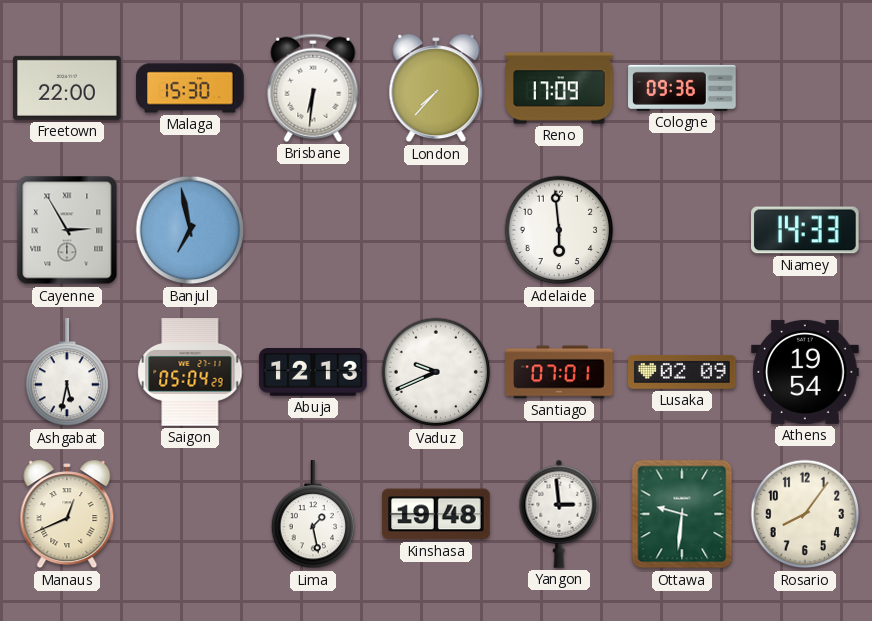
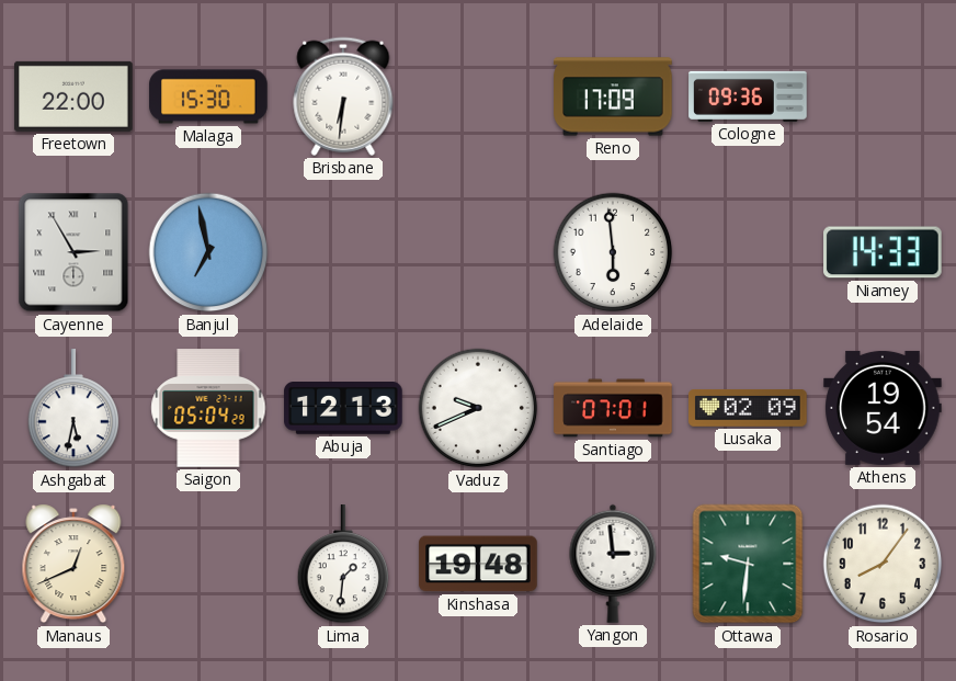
London: 7:37 -> none (436, 88)
Lima: 1:28 -> 1:31 (343, 565)
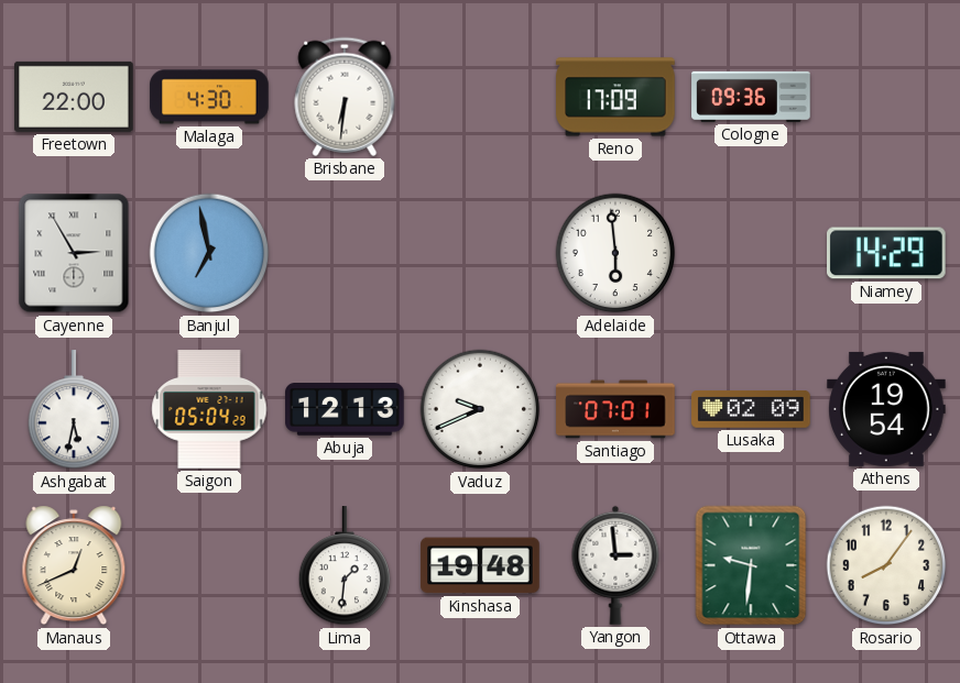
Malaga: 15:30 -> 4:30 (209, 97)
Niamey: 14:33 -> 14:29 (886, 253)
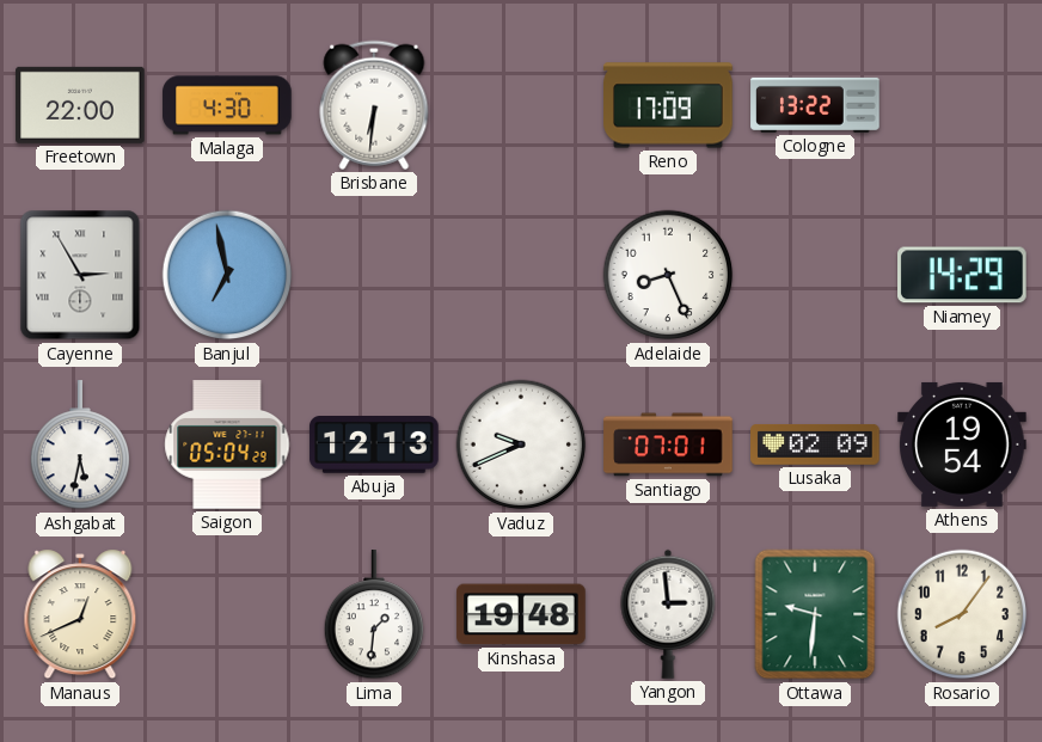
Cologne: 09:36 -> 13:22 (815, 105)
Adelaide: 5:59 -> 8:26 (668, 275)
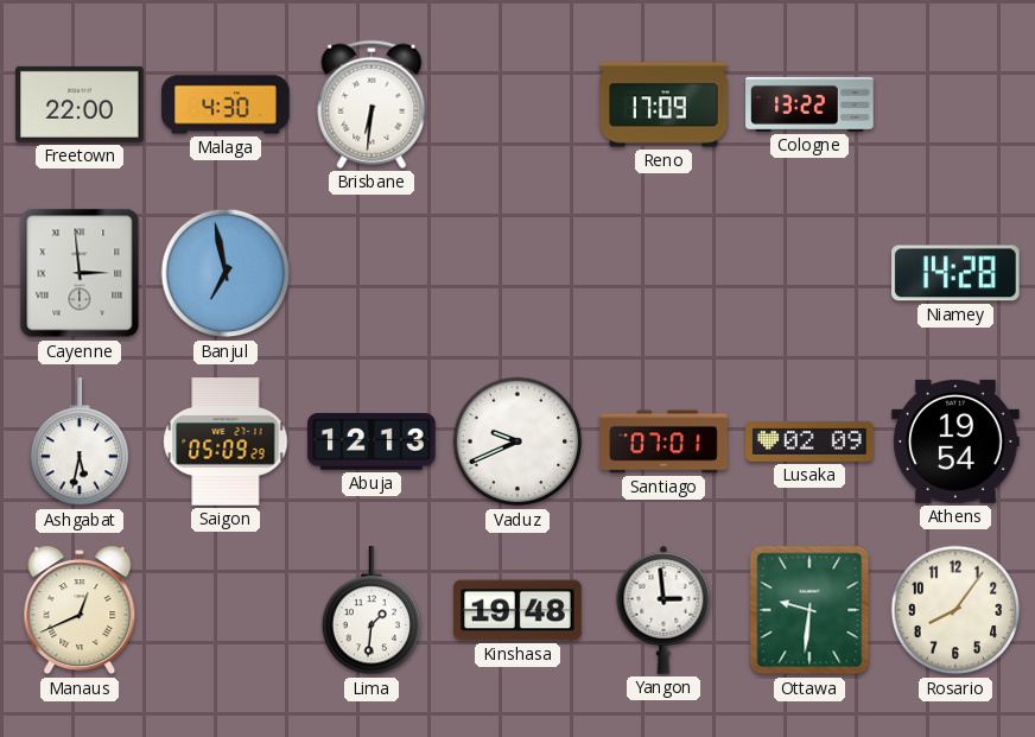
Cayenne: 2:55 -> 2:59 (80, 273)
Adelaide: 8:26 -> none (668, 275)
Niamey: 14:29 -> 14:28 (955, 273)
Saigon: 05:04 -> 05:09 (226, 441)
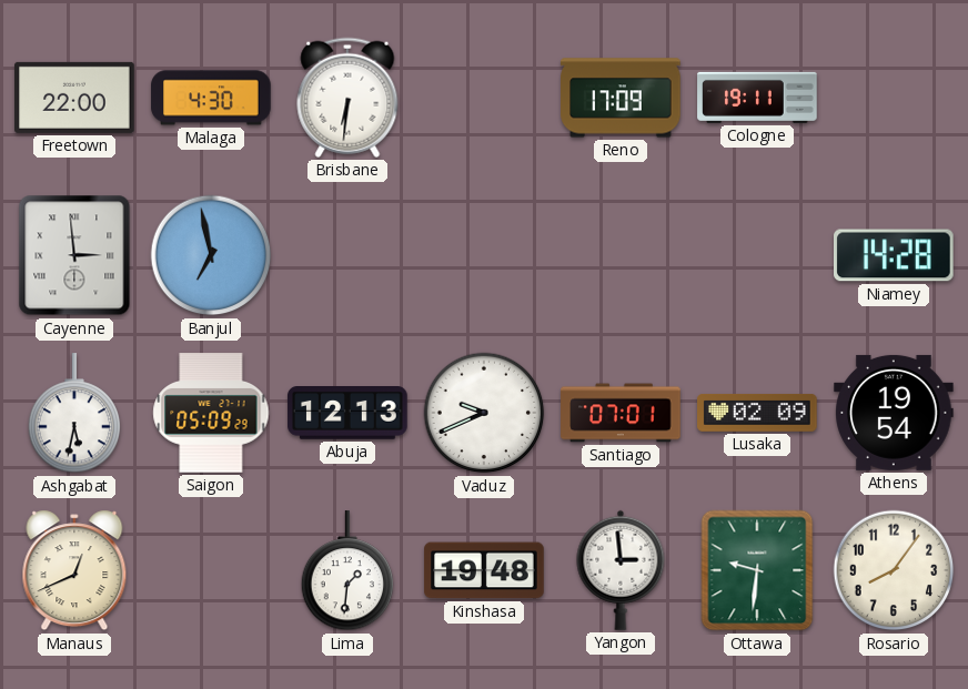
Cologne: 13:22 -> 19:11 (757, 98)
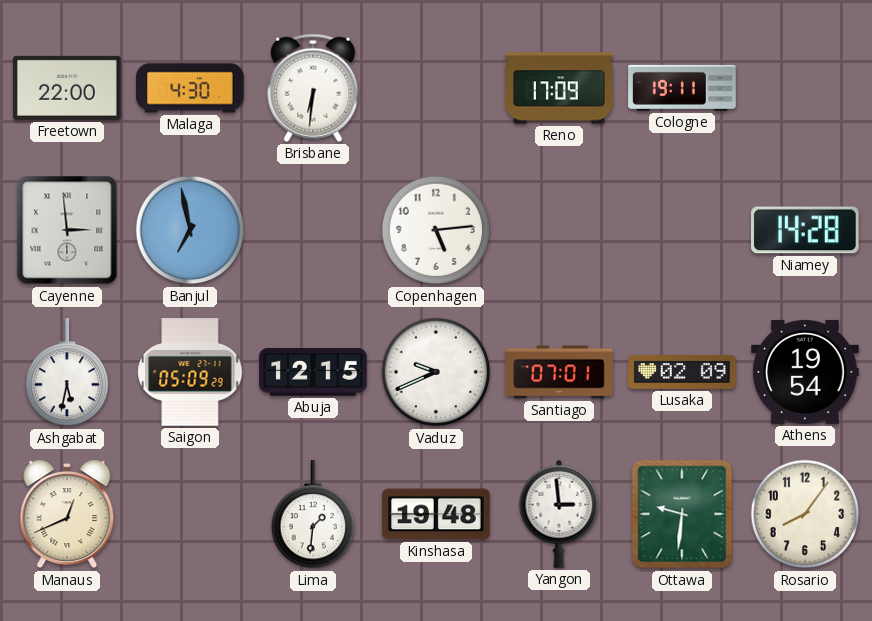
Copenhagen: none -> 5:14 (436, 230)
Abuja: 12:13 -> 12:15 (313, 372)
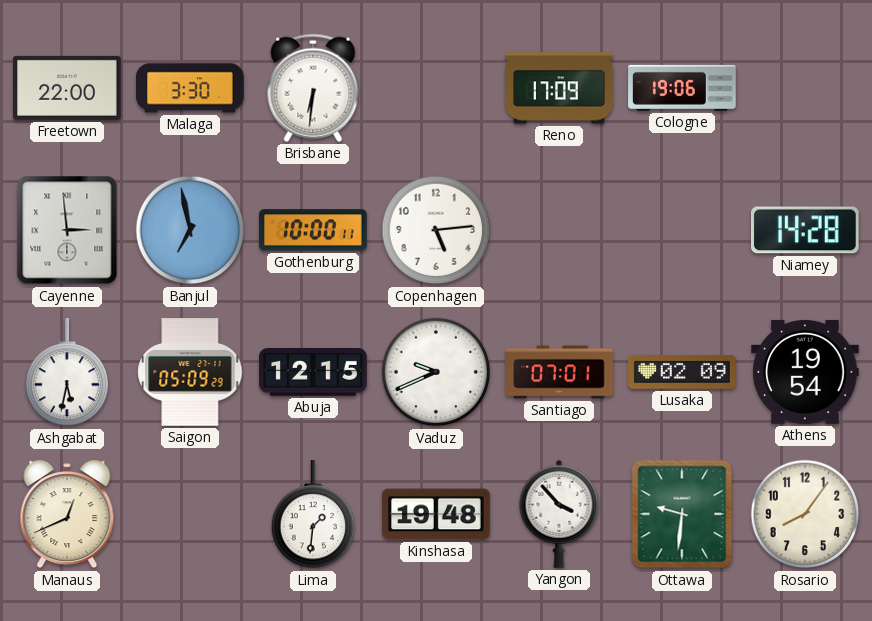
Malaga: 4:30 -> 3:30 (190, 88)
Cologne: 19:11 -> 19:06 (682, 88)
Gothenburg: none -> 10:00 (313, 230)
Yangon: 2:59 -> 3:53 (559, 514)
